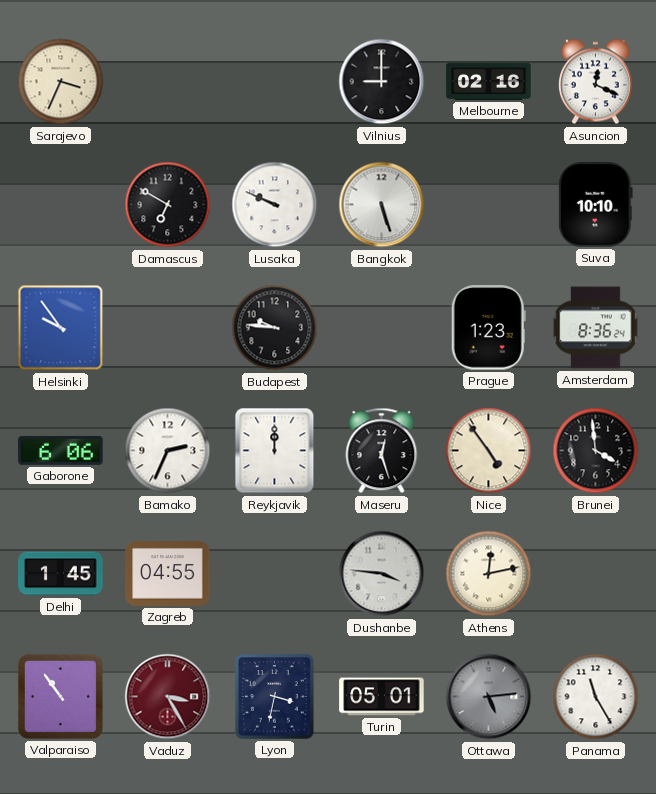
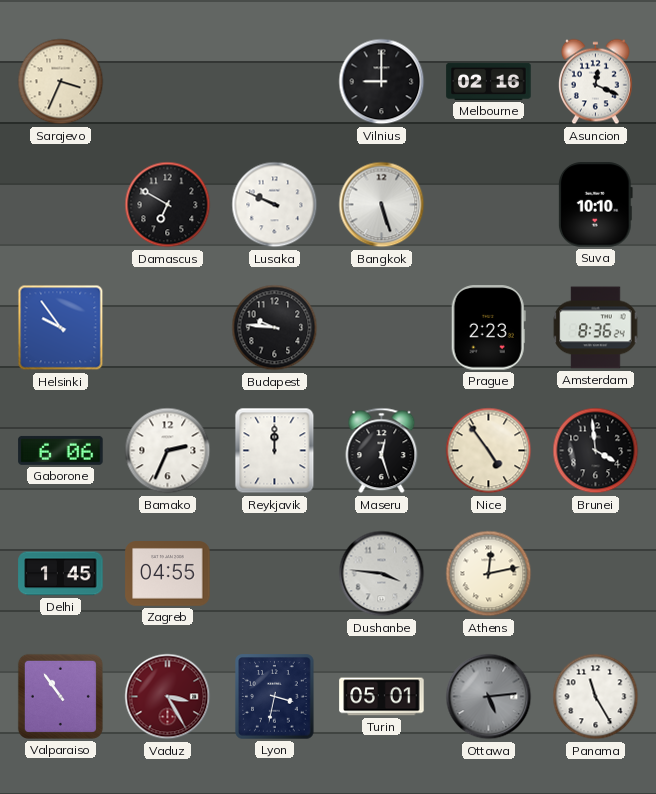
Prague: 1:23 -> 2:23 (488, 328)
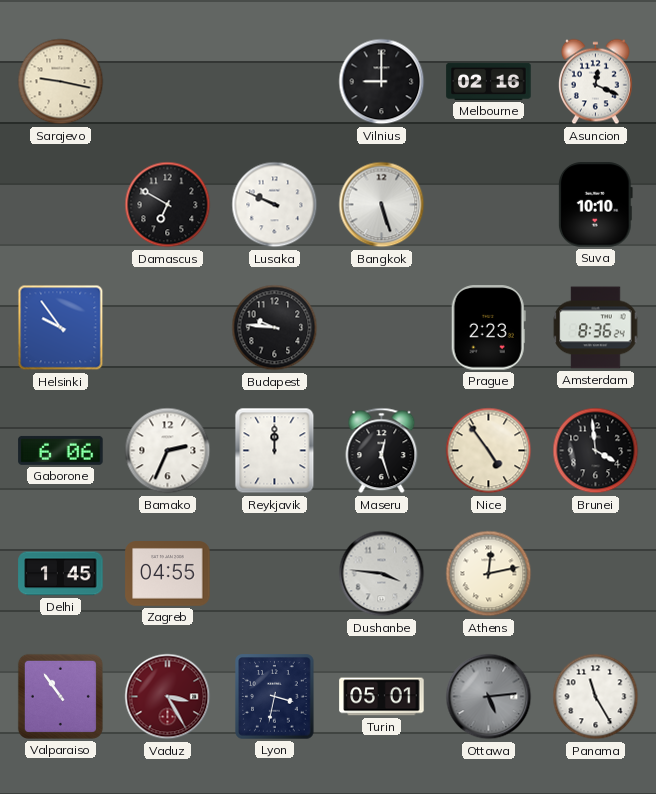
Sarajevo: 3:34 -> 9:17 (61, 82)
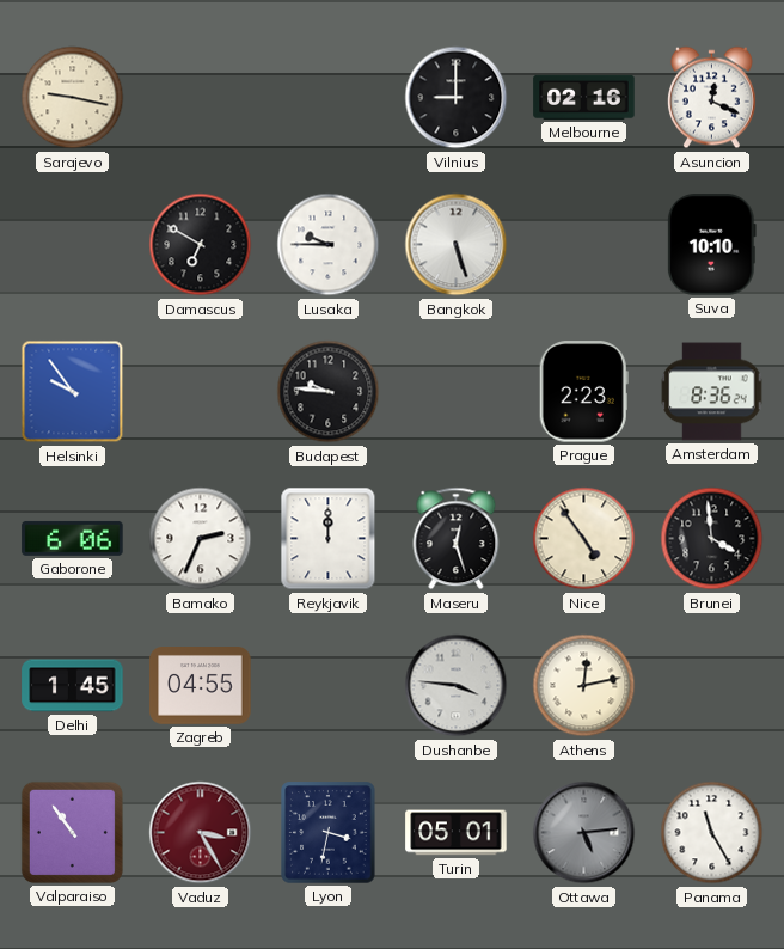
Lusaka: 9:49 -> 9:45 (329, 245)
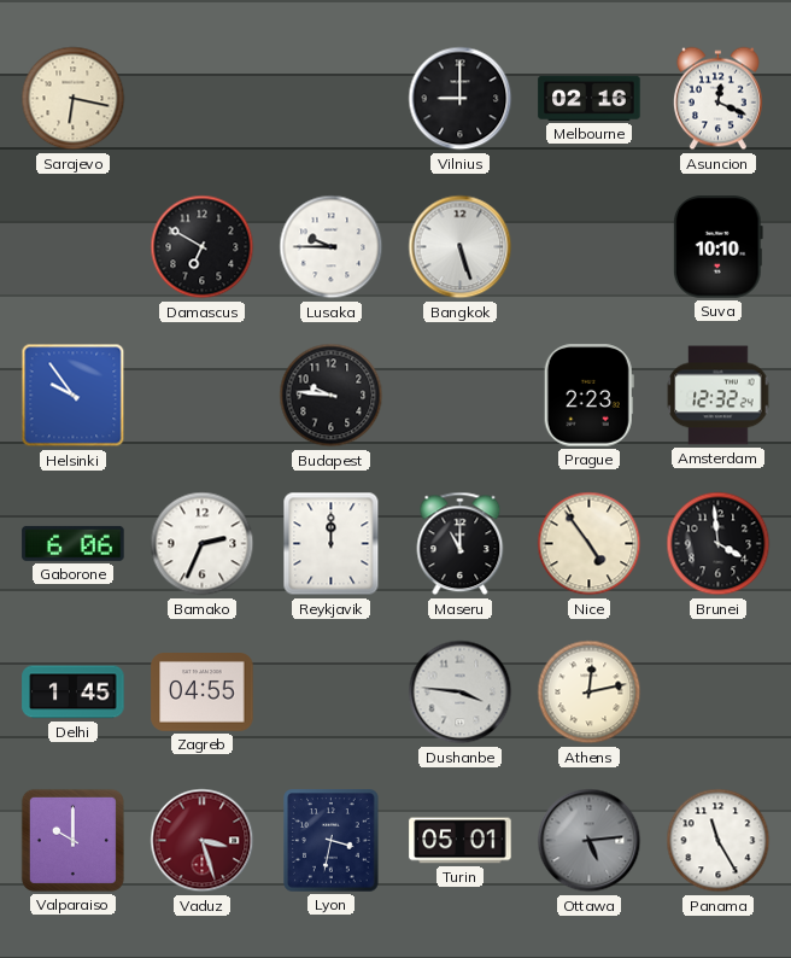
Sarajevo: 9:17 -> 6:17 (74, 99)
Amsterdam: 8:36 -> 12:32 (719, 396)
Maseru: 12:27 -> 11:00 (461, 544)
Valparaiso: 10:54 -> 10:00 (72, 840)
Vaduz: 3:25 -> 3:27 (203, 841)
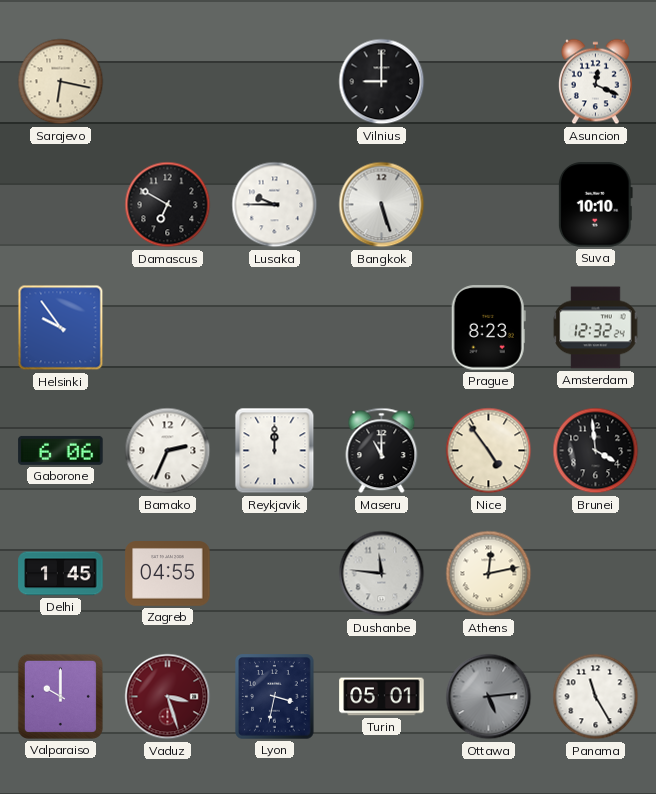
Melbourne: 02:16 -> none (590, 98)
Budapest: 9:46 -> none (332, 396)
Prague: 2:23 -> 8:23 (488, 328)
Dushanbe: 3:46 -> 11:46 (382, 574)
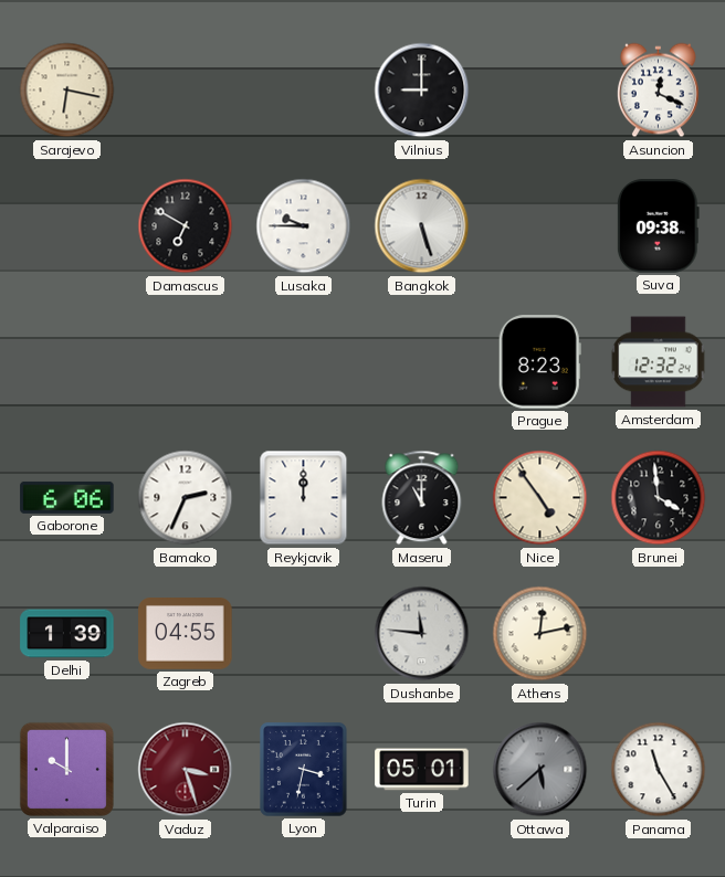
Suva: 10:10 -> 09:38 (658, 226)
Helsinki: 9:54 -> none (61, 328)
Delhi: 1:45 -> 1:39 (67, 634)
Ottawa: 5:14 -> 5:38 (540, 770)
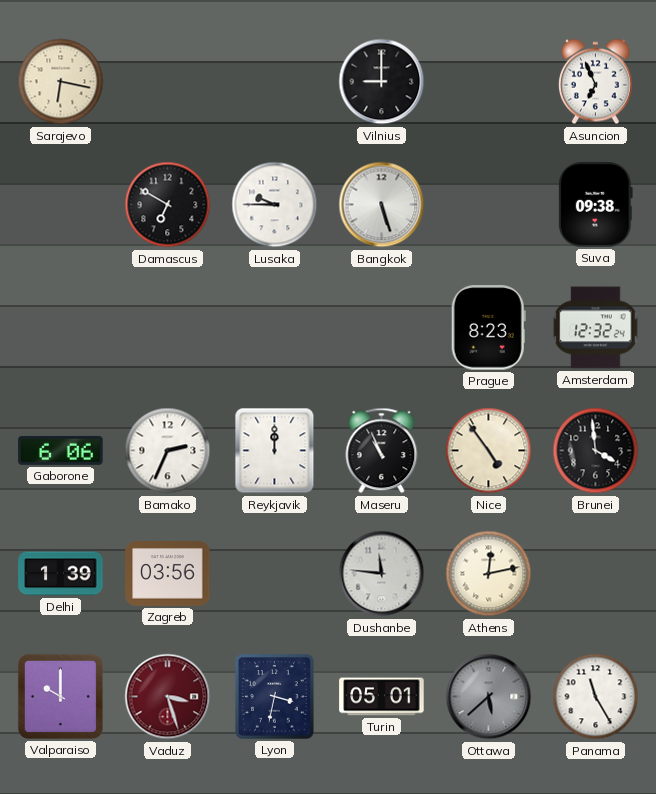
Asuncion: 12:19 -> 6:56 (595, 82)
Maseru: 11:00 -> 10:56 (382, 451)
Zagreb: 04:55 -> 03:56 (168, 574)
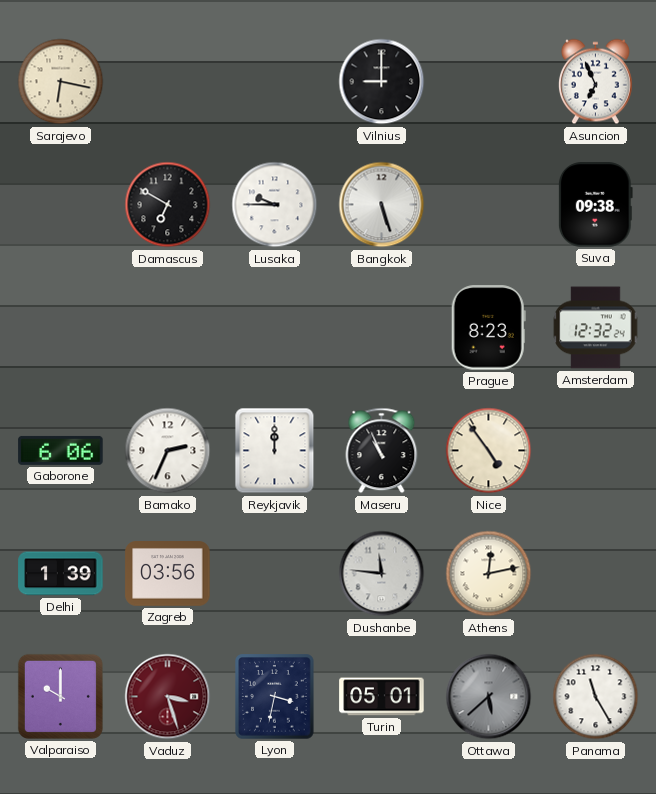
Brunei: 3:59 -> none (596, 451)
